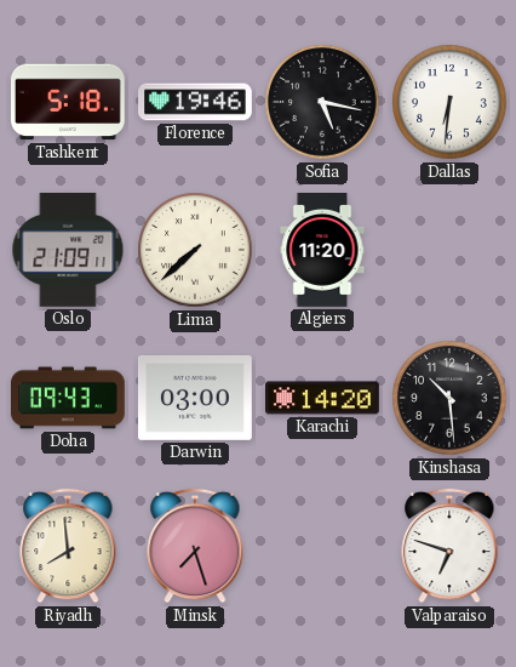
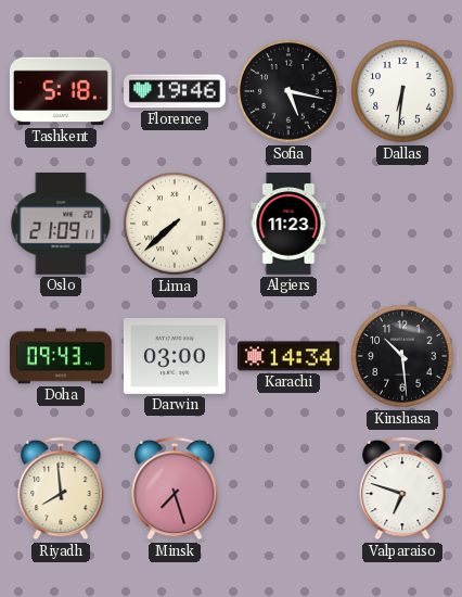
Algiers: 11:20 -> 11:23 (288, 225)
Karachi: 14:20 -> 14:34 (290, 356)
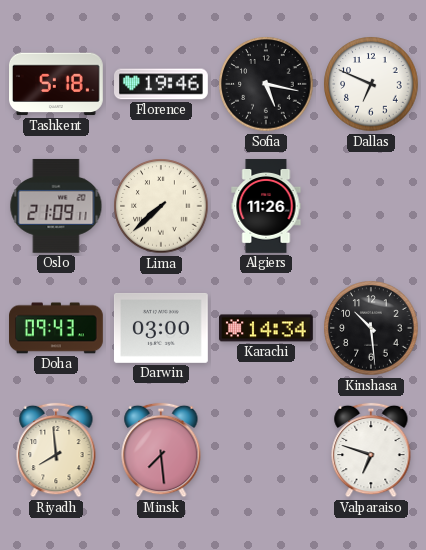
Dallas: 6:31 -> 6:49 (371, 84)
Algiers: 11:23 -> 11:26 (266, 207)
Minsk: 7:27 -> 7:29 (161, 450)
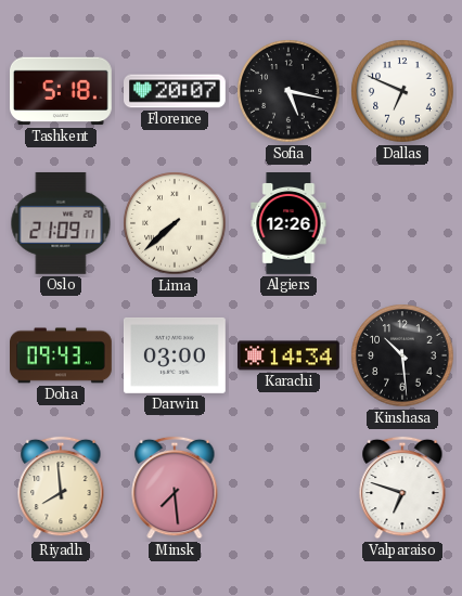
Florence: 19:46 -> 20:07 (176, 91)
Algiers: 11:26 -> 12:26 (288, 224)
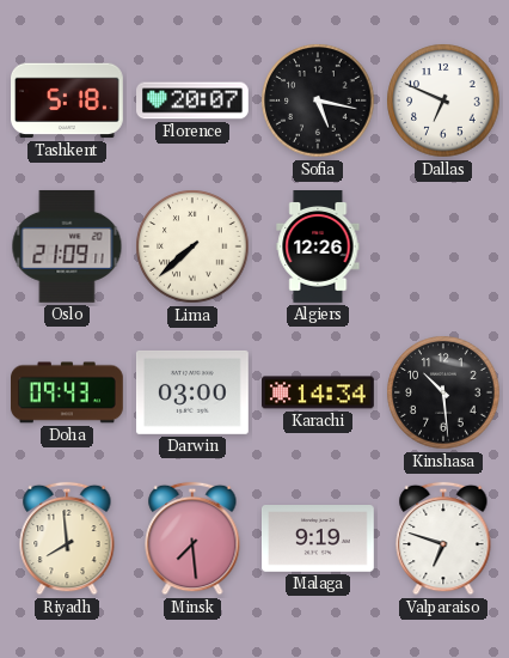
Malaga: none -> 9:19 (319, 540)
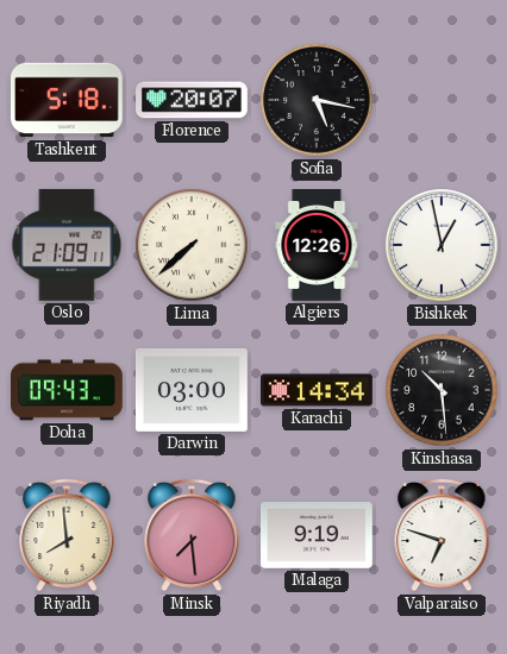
Dallas: 6:49 -> none (443, 100)
Bishkek: none -> 12:58 (442, 245)
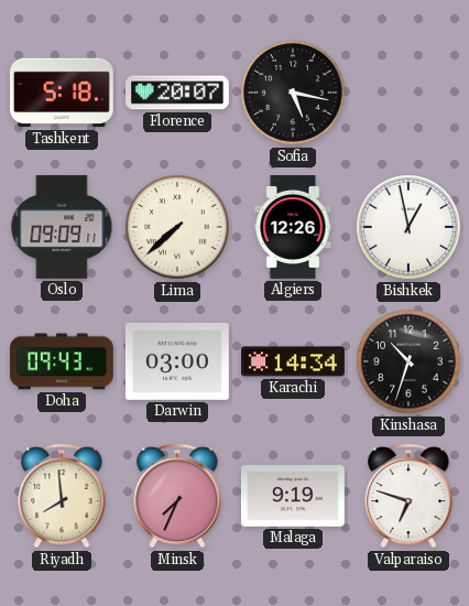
Oslo: 21:09 -> 09:09 (62, 227)
Kinshasa: 10:29 -> 10:33 (408, 361)
Minsk: 7:29 -> 7:34 (177, 496)
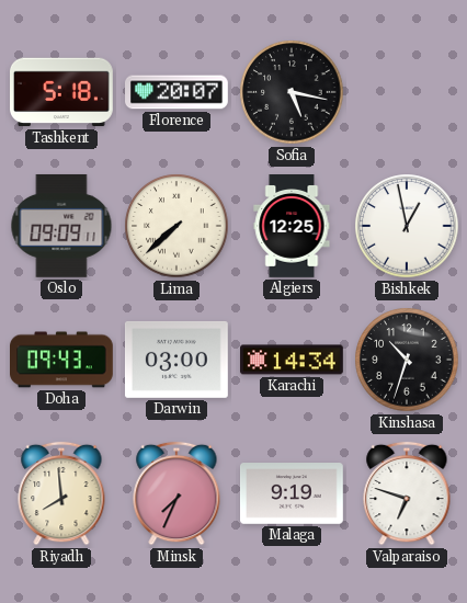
Algiers: 12:26 -> 12:25 (292, 227)
